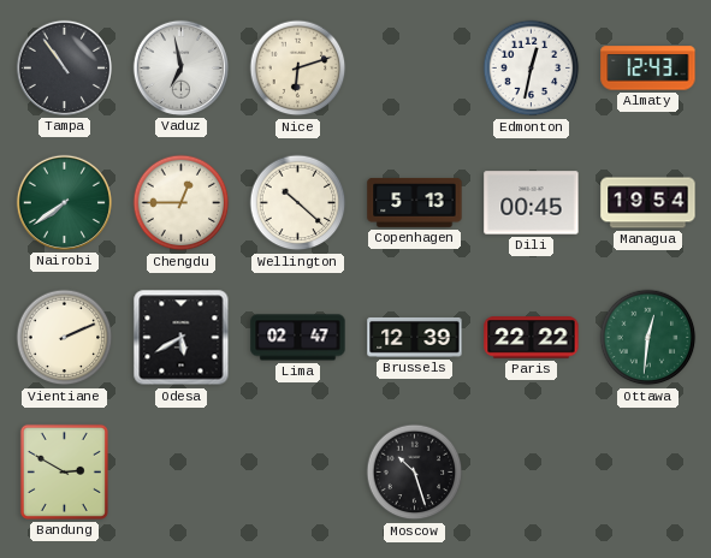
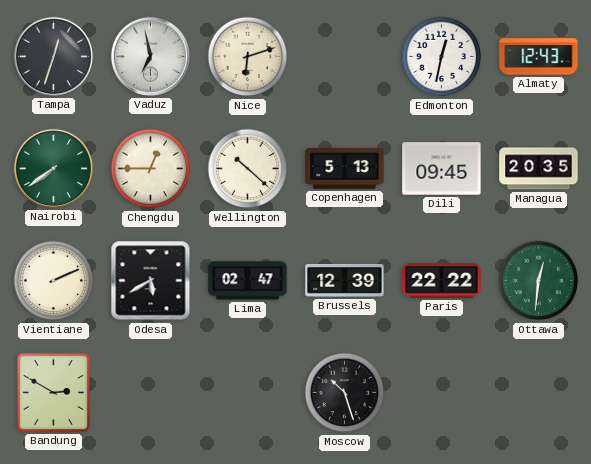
Tampa: 10:54 -> 12:33 (53, 56)
Dili: 00:45 -> 09:45 (442, 169)
Managua: 19:54 -> 20:35 (539, 169)
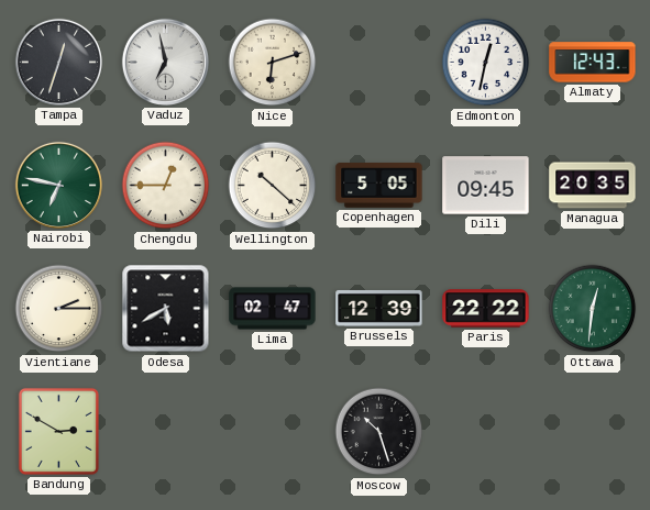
Nairobi: 7:39 -> 6:47 (58, 185)
Copenhagen: 5:13 -> 5:05 (379, 185)
Vientiane: 2:11 -> 2:15 (59, 309)
